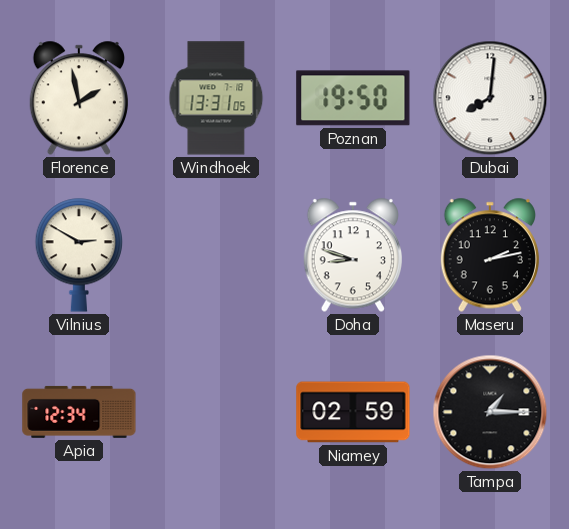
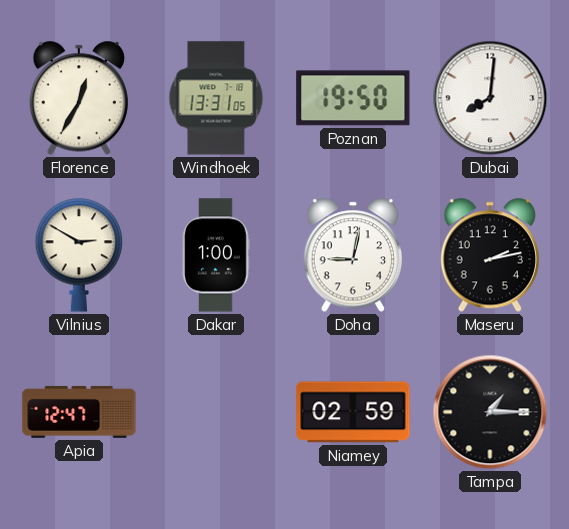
Florence: 1:58 -> 12:35 (79, 98)
Dakar: none -> 1:00 (216, 255)
Doha: 8:48 -> 9:02 (353, 255)
Apia: 12:34 -> 12:47 (79, 412)
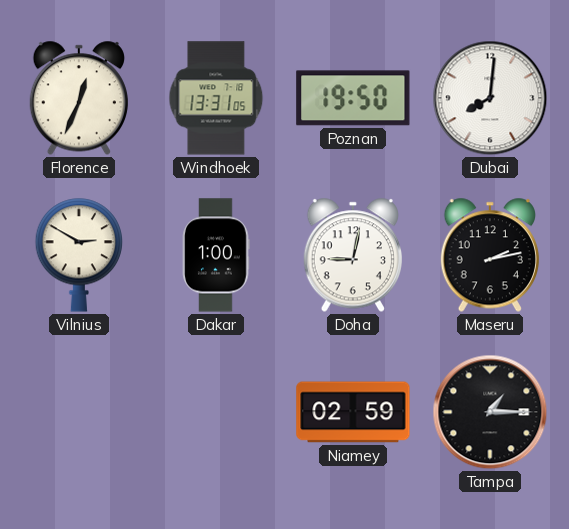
Florence: 12:35 -> 12:34 (79, 98)
Apia: 12:47 -> none (79, 412)
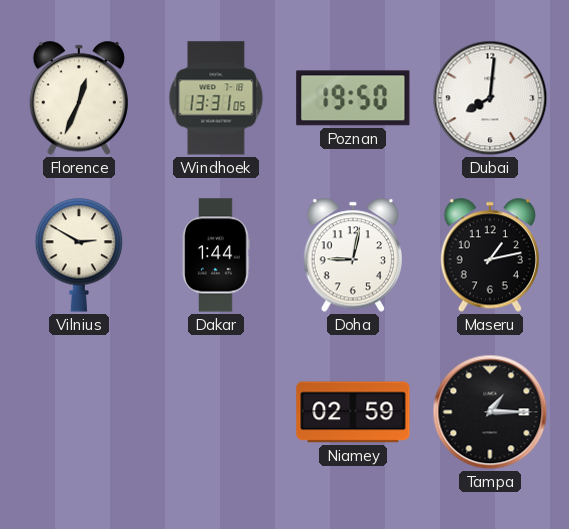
Dakar: 1:00 -> 1:44 (216, 255)
Maseru: 2:13 -> 1:13 (490, 255)
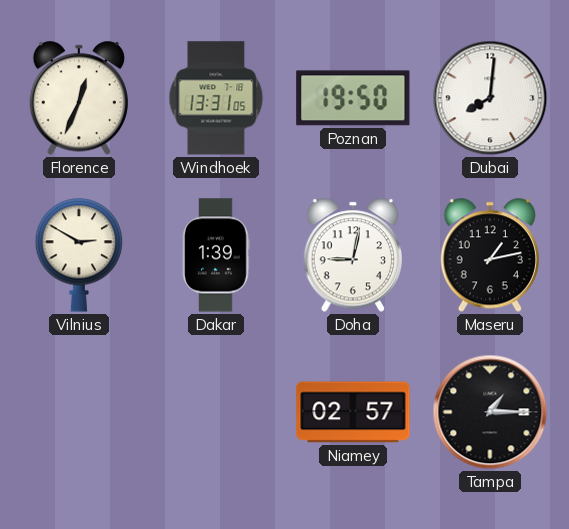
Dakar: 1:44 -> 1:39 (216, 255)
Niamey: 02:59 -> 02:57 (353, 412)
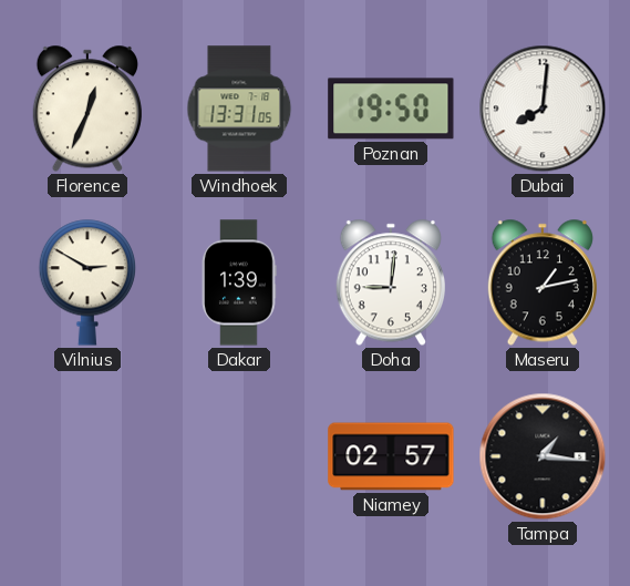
Doha: 9:02 -> 9:01 (391, 282)
Tampa: 1:15 -> 1:16 (543, 456)
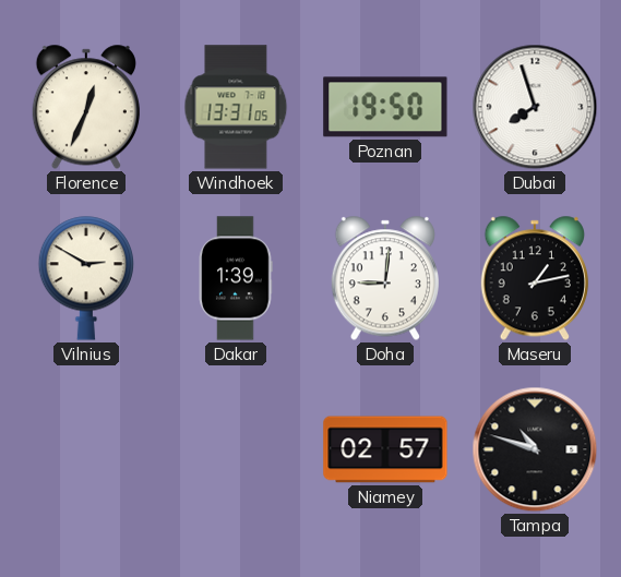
Dubai: 8:01 -> 7:57 (535, 107)
Tampa: 1:16 -> 10:48 (535, 449)
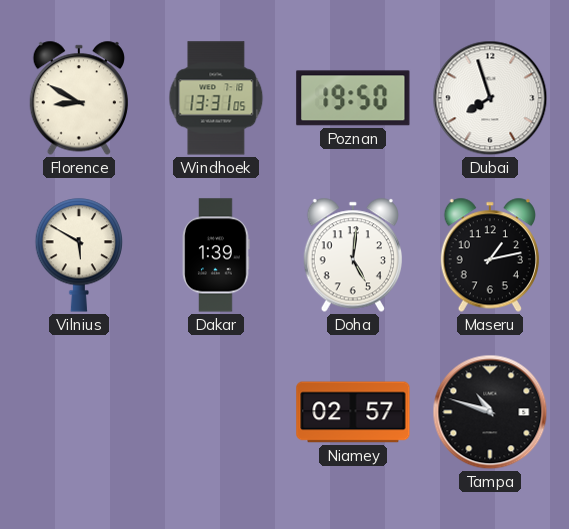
Florence: 12:34 -> 8:50 (79, 98)
Vilnius: 2:50 -> 5:50 (79, 255)
Doha: 9:01 -> 5:01 (353, 255)
